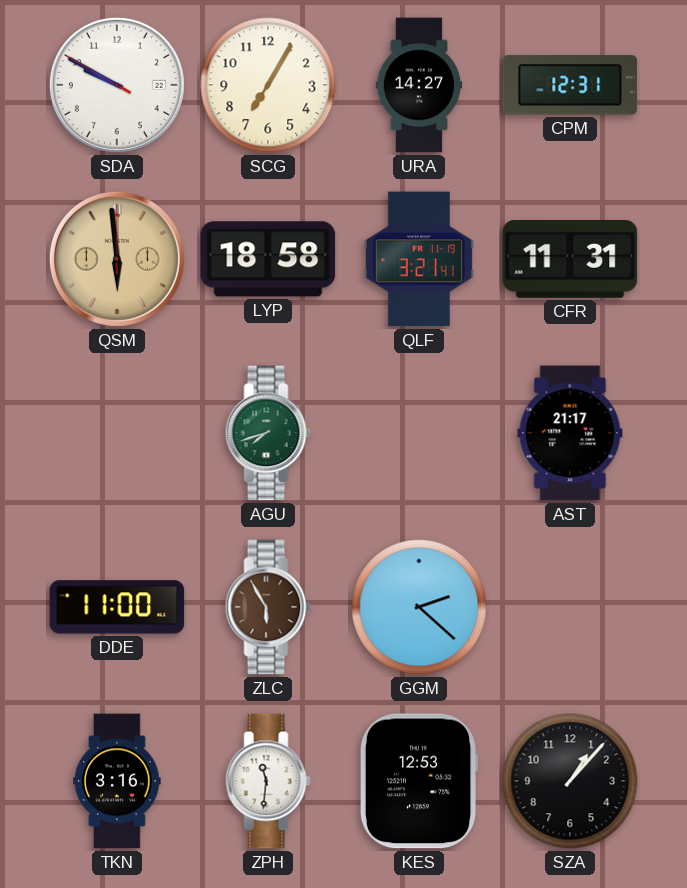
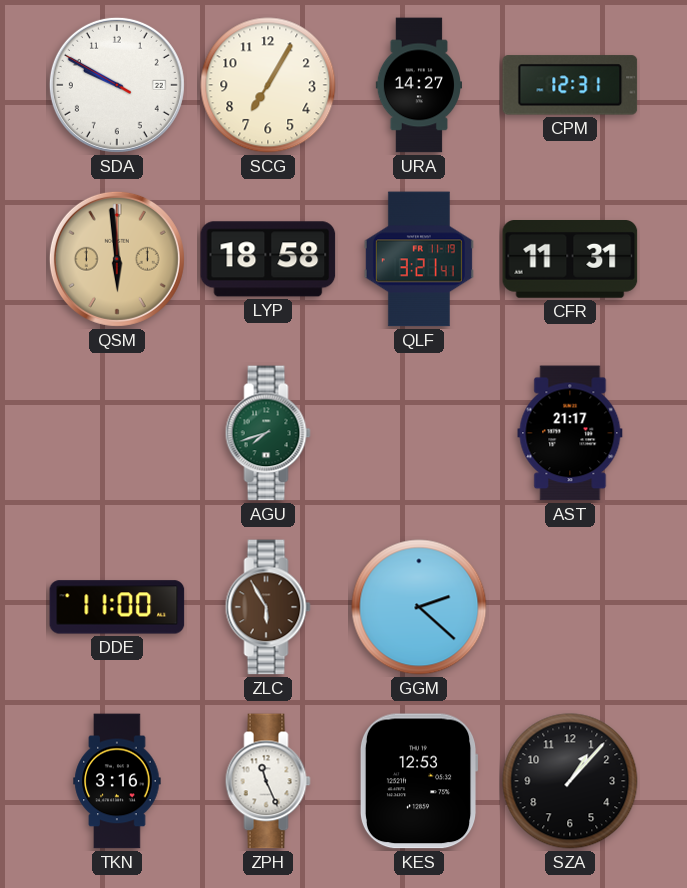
ZPH: 11:31 -> 11:26 (268, 781)
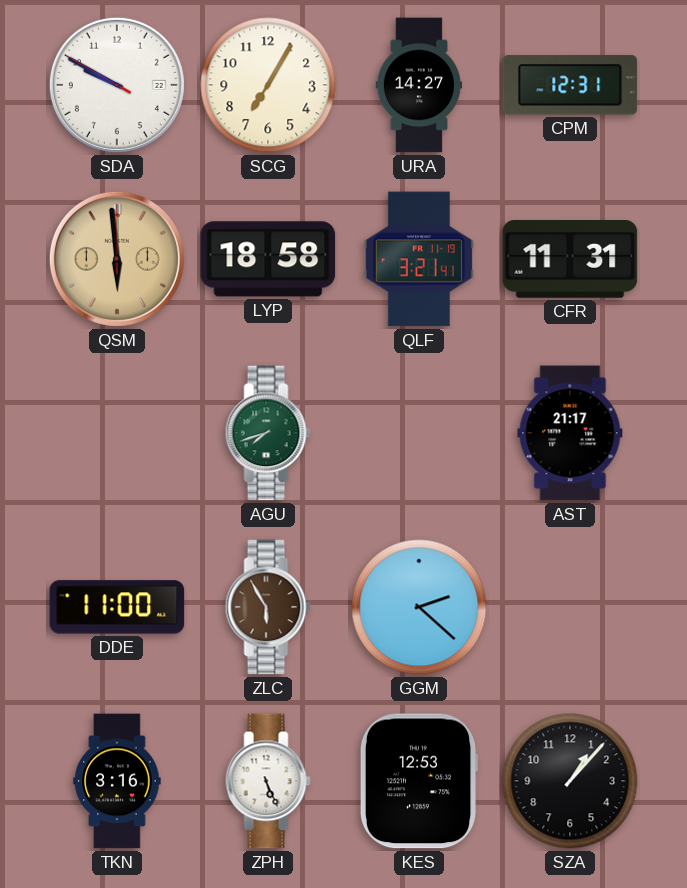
ZPH: 11:26 -> 5:26 (268, 781)
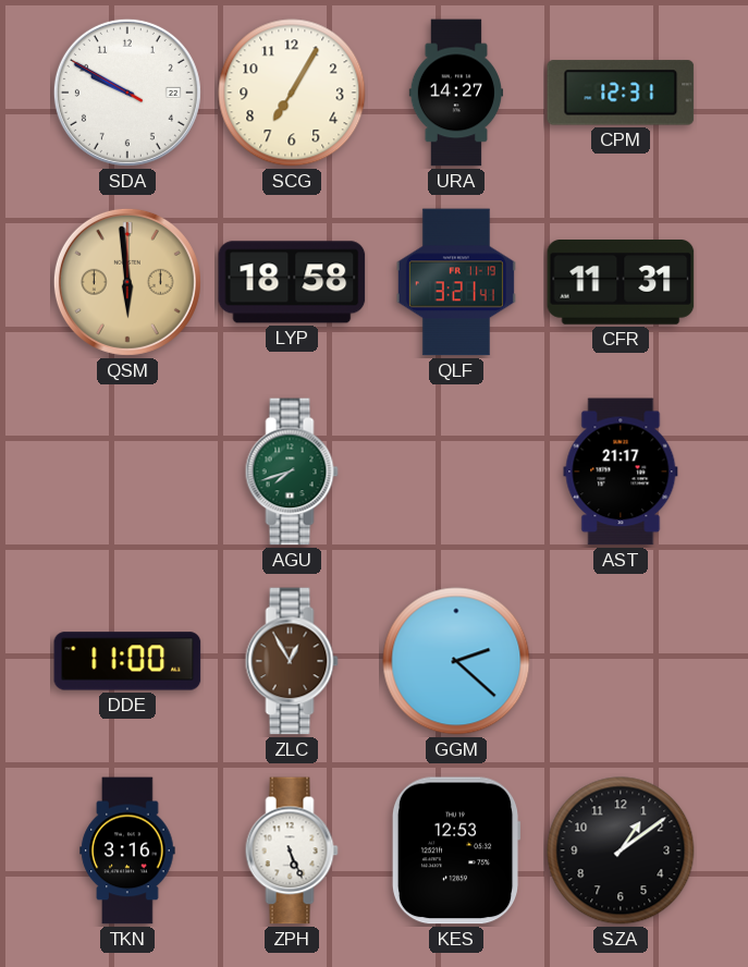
ZLC: 5:55 -> 12:55 (292, 661)
SZA: 1:07 -> 1:09 (621, 850)
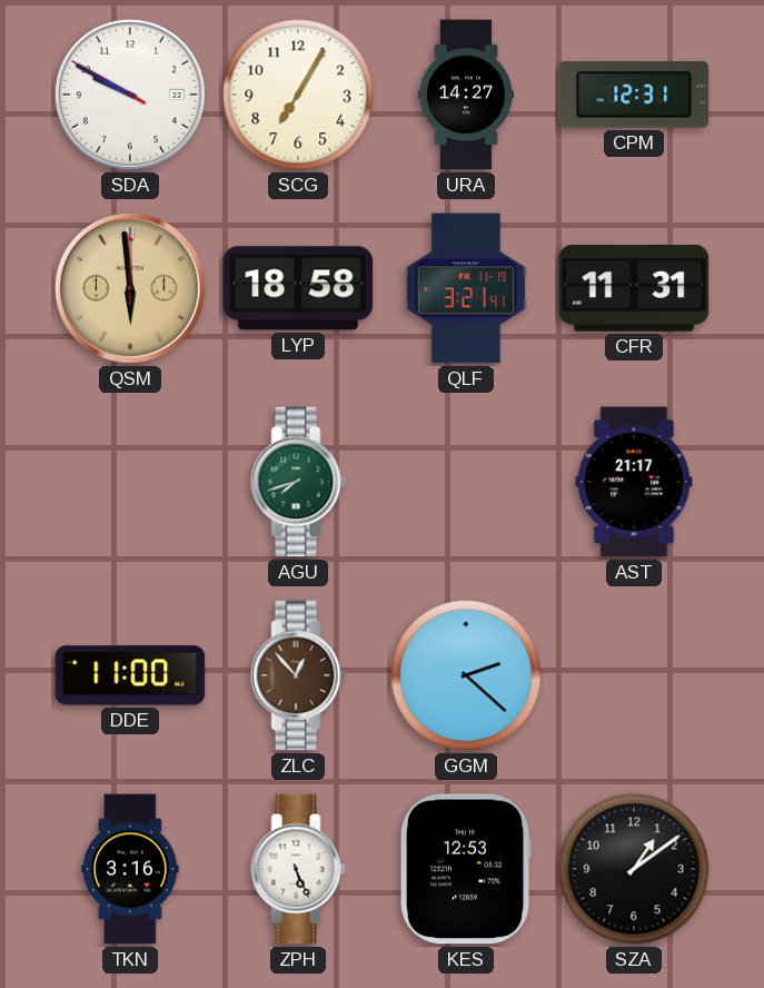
ZLC: 12:55 -> 12:53 (298, 675)
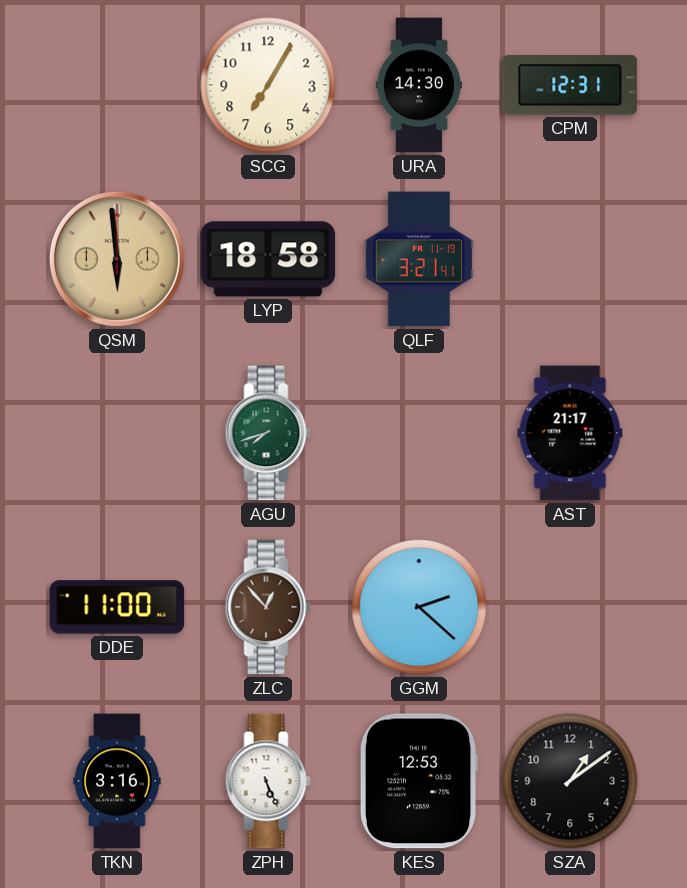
SDA: 9:49 -> none (130, 95)
URA: 14:27 -> 14:30 (418, 85)
CFR: 11:31 -> none (634, 288)
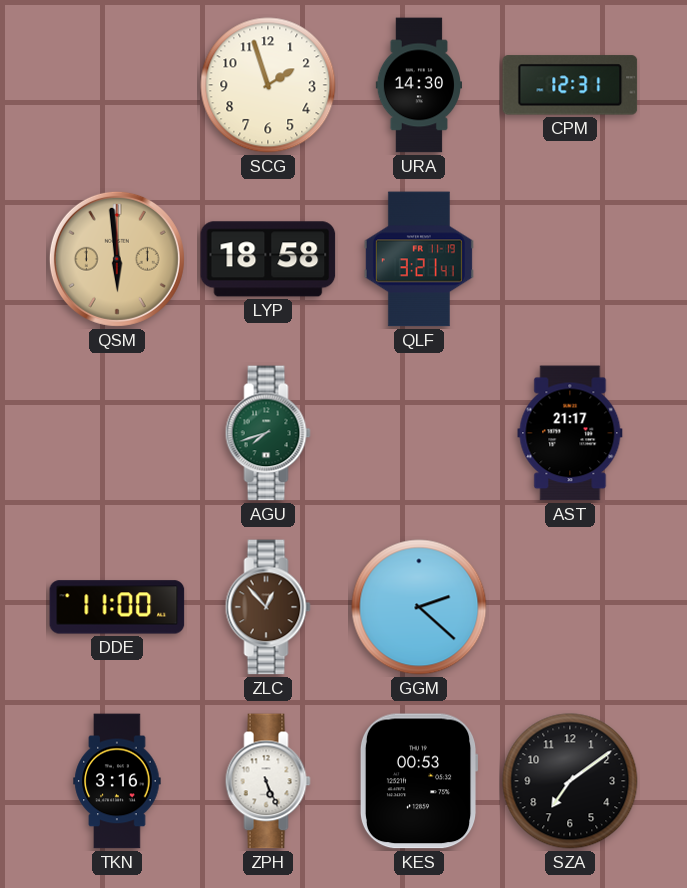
SCG: 7:05 -> 1:57 (268, 85)
KES: 12:53 -> 00:53 (419, 781)
SZA: 1:09 -> 7:09 (570, 781)
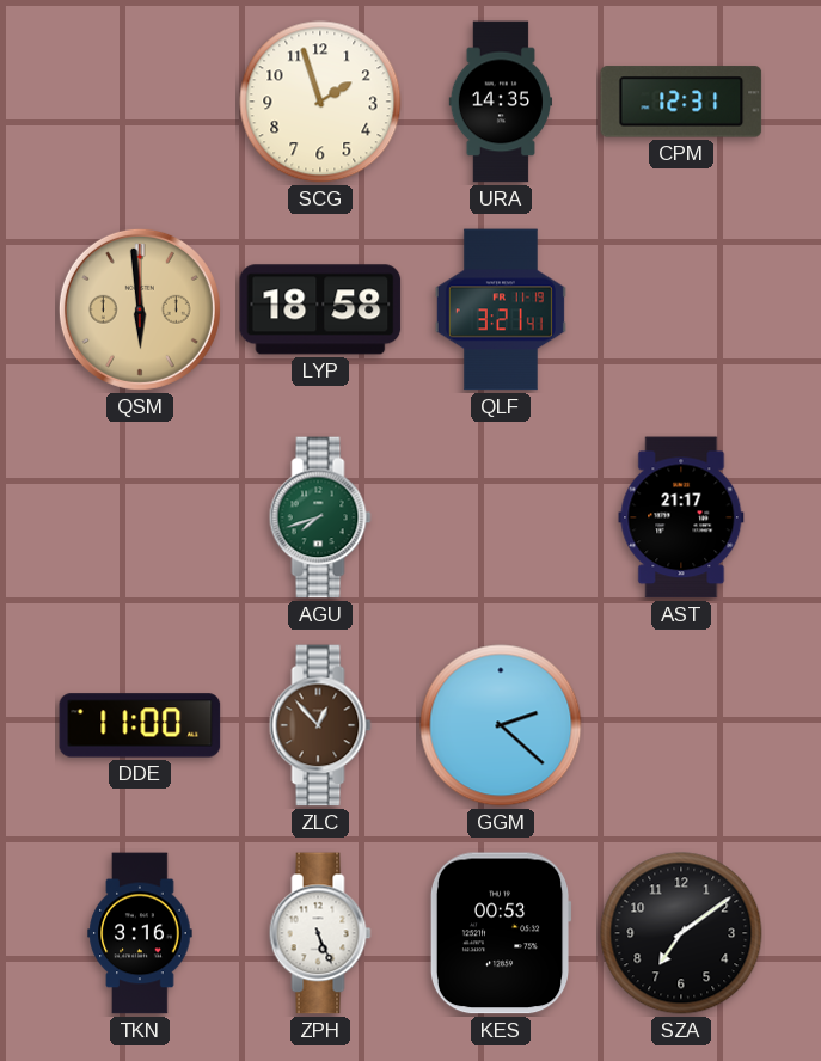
URA: 14:30 -> 14:35 (500, 102)
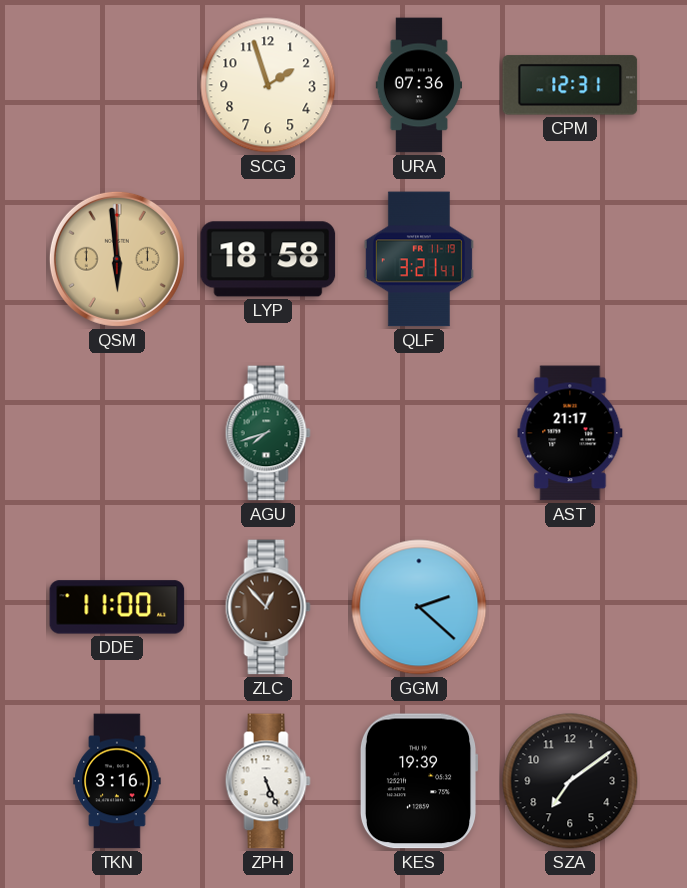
URA: 14:35 -> 07:36 (418, 85)
KES: 00:53 -> 19:39 (419, 781)
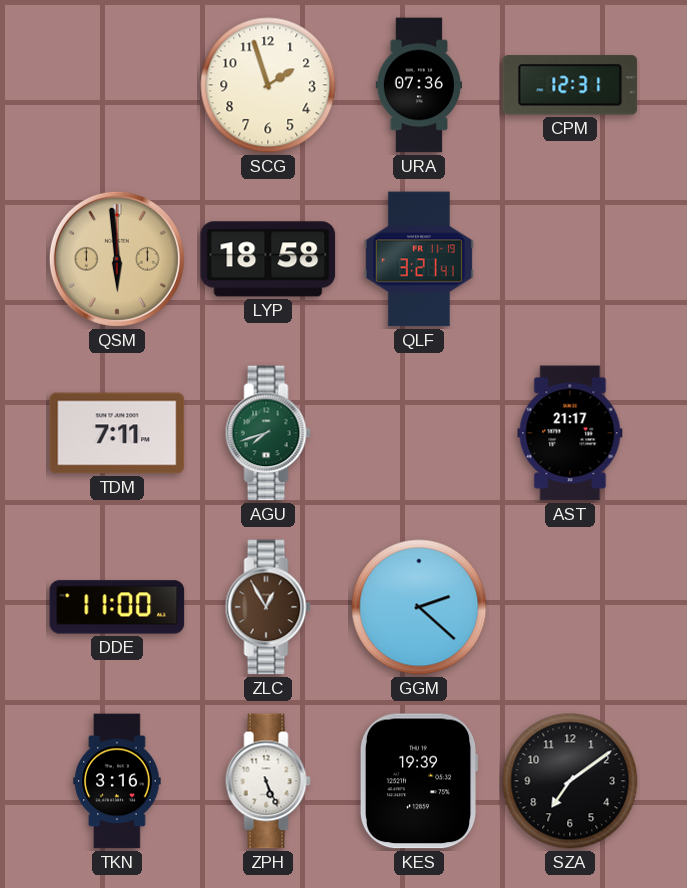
TDM: none -> 7:11 (117, 433)
ZLC: 12:53 -> 12:55 (268, 607)
